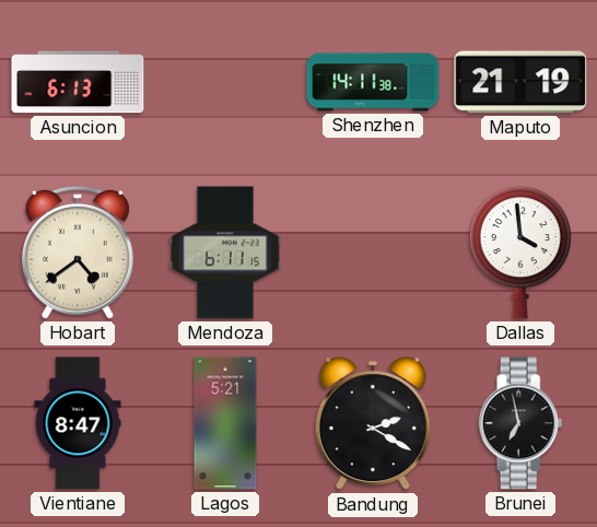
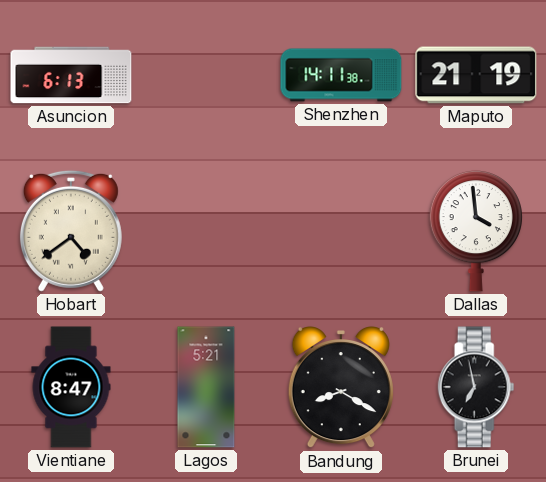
Mendoza: 6:11 -> none (225, 253)
Bandung: 2:20 -> 8:20 (341, 387)
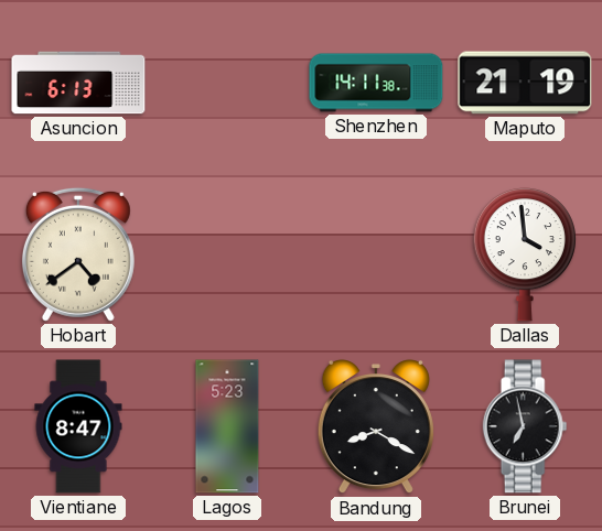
Lagos: 5:21 -> 5:23 (227, 426)
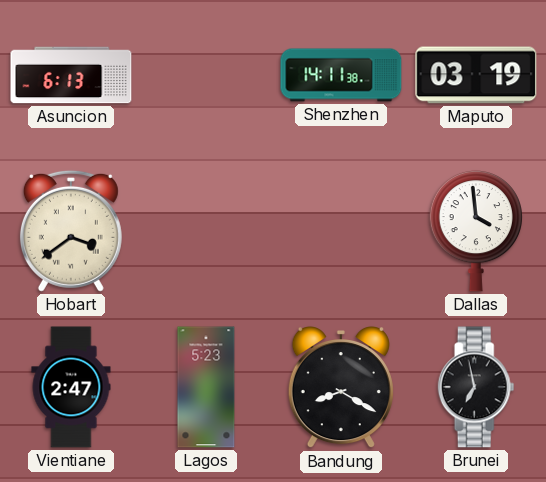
Maputo: 21:19 -> 03:19 (476, 75)
Hobart: 4:39 -> 3:39 (71, 231)
Vientiane: 8:47 -> 2:47 (71, 387)
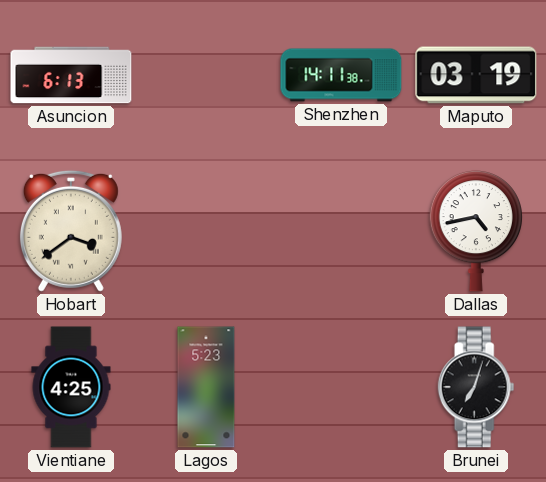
Dallas: 3:59 -> 4:43 (475, 231)
Vientiane: 2:47 -> 4:25 (71, 387)
Bandung: 8:20 -> none (341, 387)
Brunei: 6:58 -> 7:03 (476, 387)
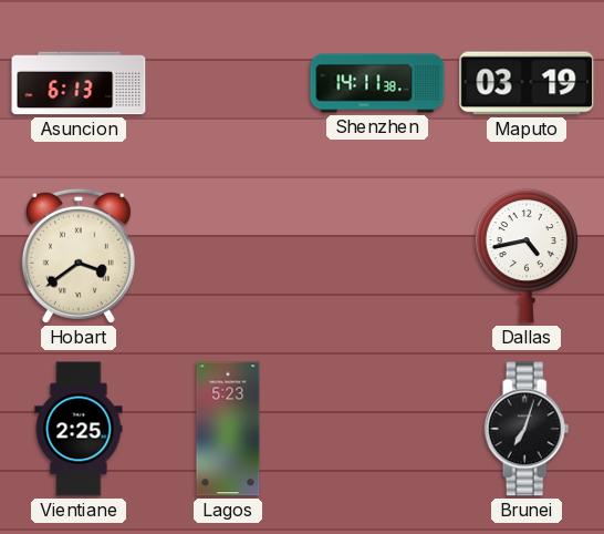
Vientiane: 4:25 -> 2:25 (79, 429)
